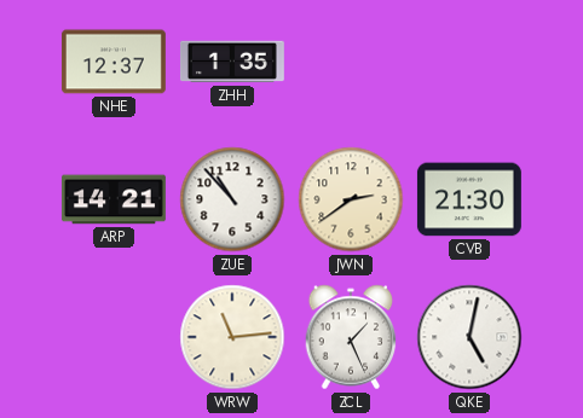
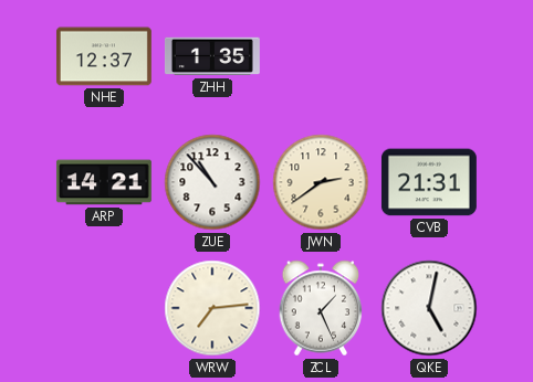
CVB: 21:30 -> 21:31 (429, 182)
WRW: 11:14 -> 7:14 (212, 308)
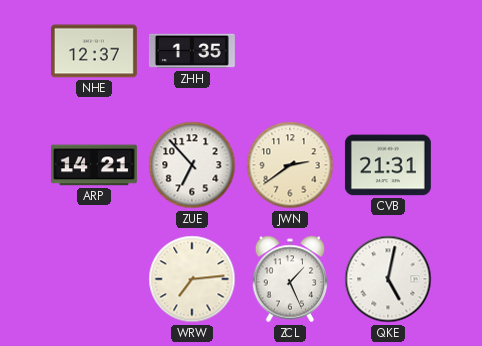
ZUE: 10:53 -> 6:53 (192, 165)
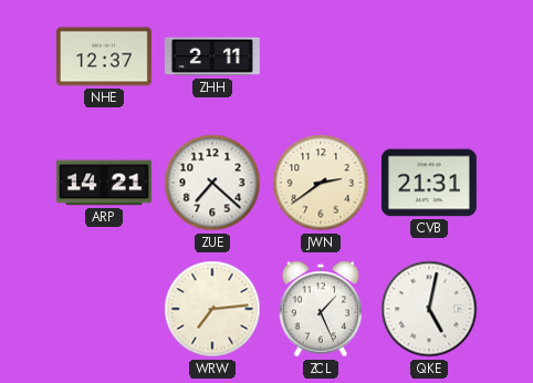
ZHH: 1:35 -> 2:11 (212, 56)
ZUE: 6:53 -> 7:22 (212, 183)
